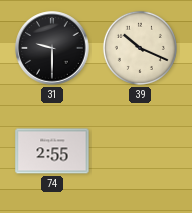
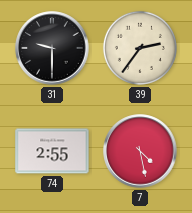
39: 10:19 -> 2:36 (140, 48)
7: none -> 4:28 (140, 151)
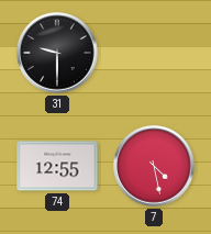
39: 2:36 -> none (140, 48)
74: 2:55 -> 12:55 (57, 166)
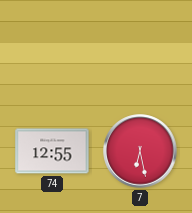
31: 9:30 -> none (57, 53)
7: 4:28 -> 6:28 (140, 151)
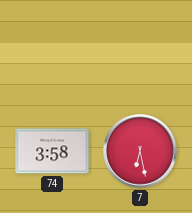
74: 12:55 -> 3:58 (52, 151)
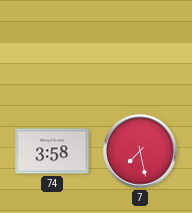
7: 6:28 -> 7:28 (140, 151)
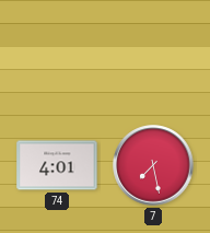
74: 3:58 -> 4:01 (57, 165)
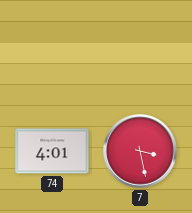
7: 7:28 -> 3:28 (140, 151)
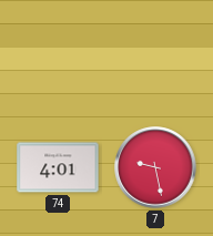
7: 3:28 -> 9:28 (155, 167)
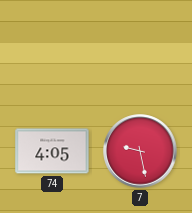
74: 4:01 -> 4:05 (52, 151)
